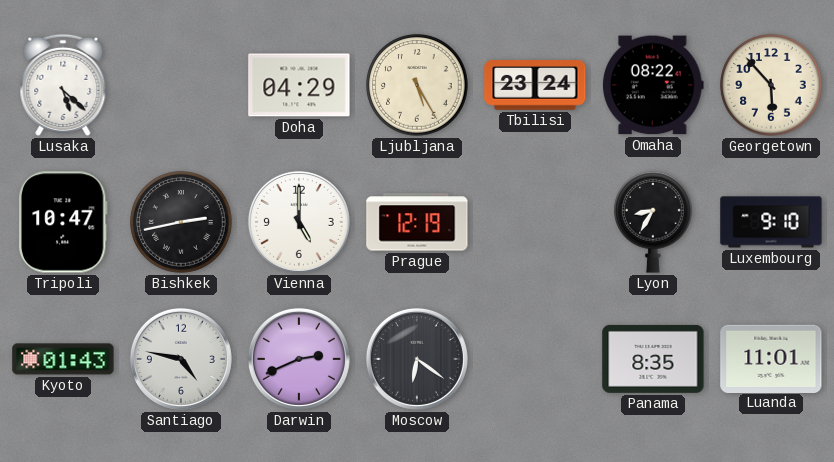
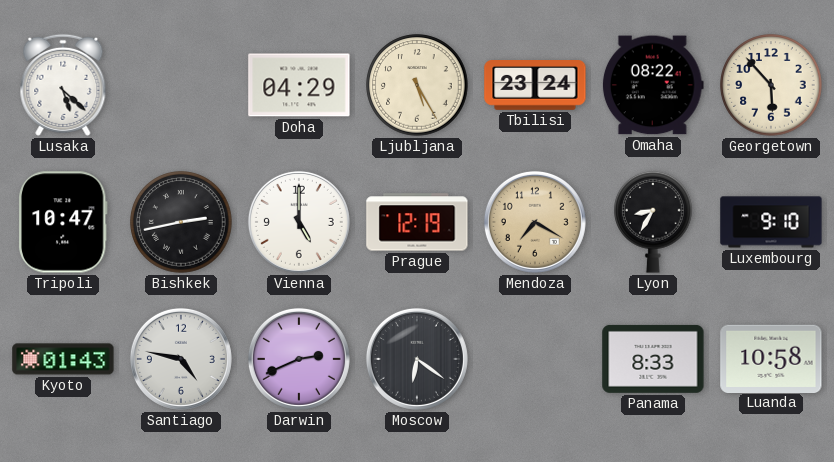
Mendoza: none -> 7:20 (535, 222)
Panama: 8:35 -> 8:33 (653, 359)
Luanda: 11:01 -> 10:58 (771, 358)
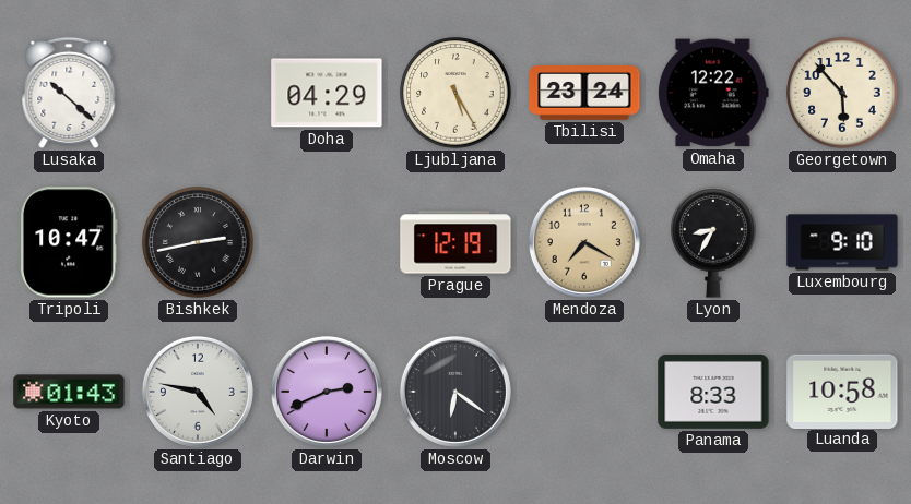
Lusaka: 5:22 -> 10:22 (69, 93)
Omaha: 08:22 -> 12:22 (713, 93)
Vienna: 5:00 -> none (299, 222)
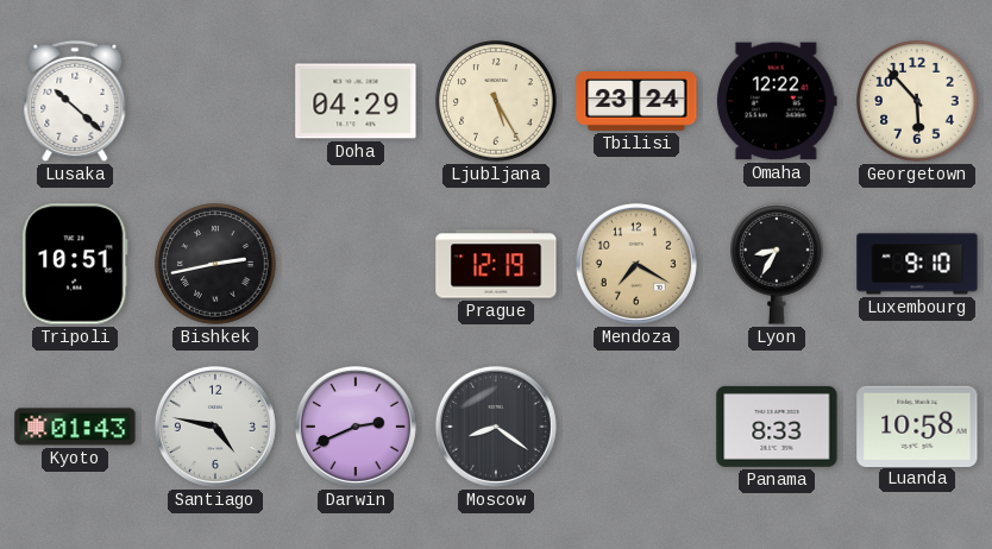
Tripoli: 10:47 -> 10:51 (75, 264)
Moscow: 6:21 -> 8:21 (496, 427)
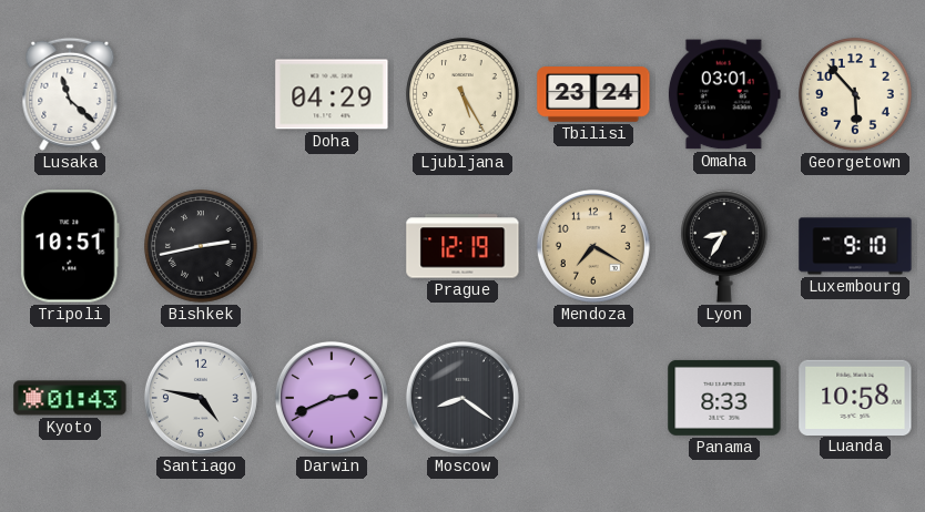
Lusaka: 10:22 -> 11:22 (70, 94)
Omaha: 12:22 -> 03:01 (724, 94)
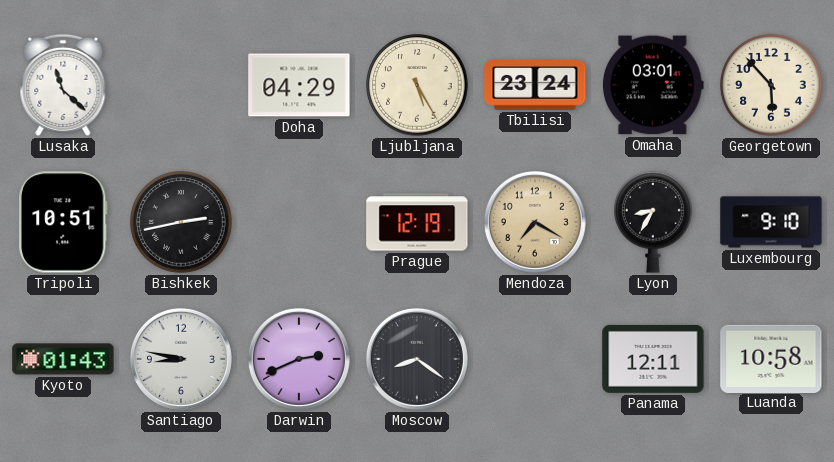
Santiago: 4:47 -> 8:47 (181, 359)
Panama: 8:33 -> 12:11 (653, 359)
